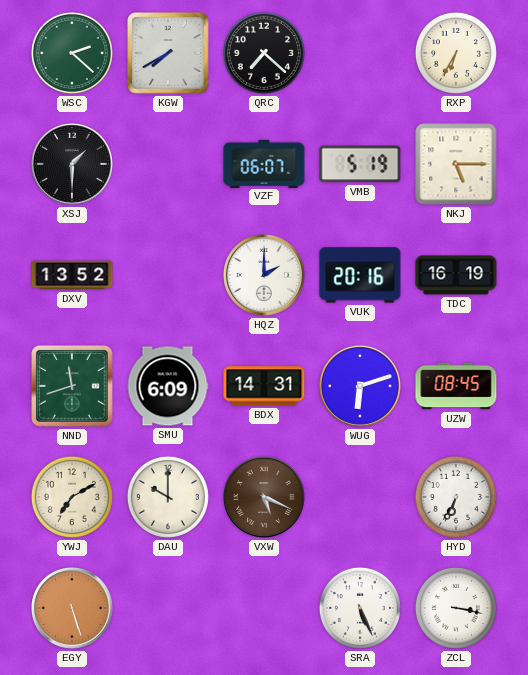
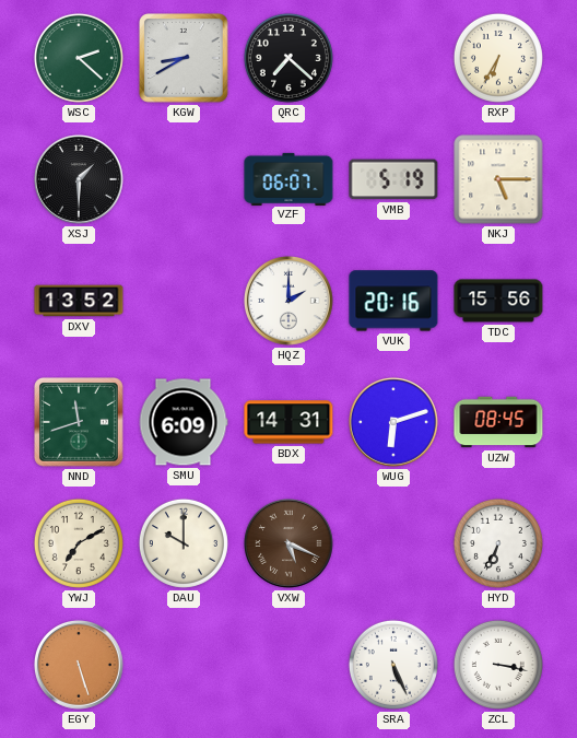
KGW: 7:40 -> 8:40 (185, 59)
TDC: 16:19 -> 15:56 (498, 301)
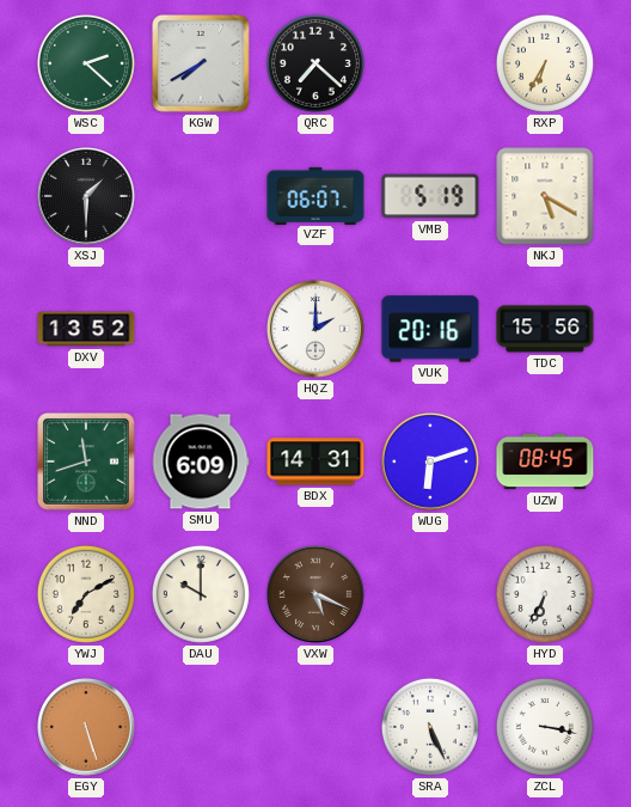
KGW: 8:40 -> 7:40 (202, 65)
NKJ: 5:15 -> 5:20 (545, 196)
